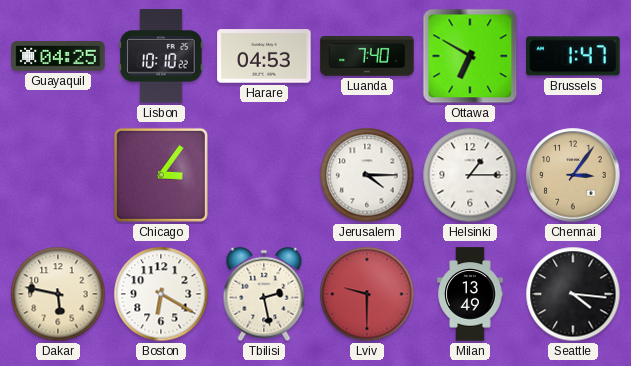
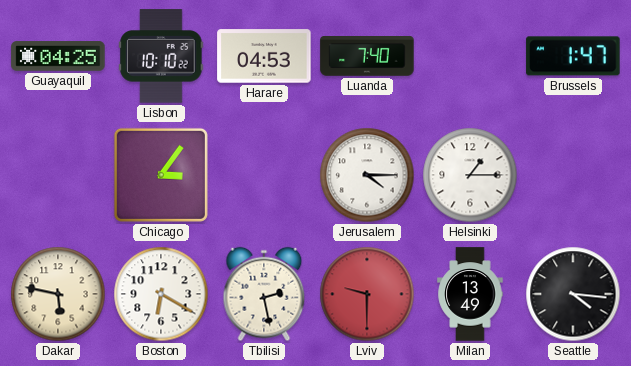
Ottawa: 6:50 -> none (470, 56)
Chennai: 3:06 -> none (573, 175)
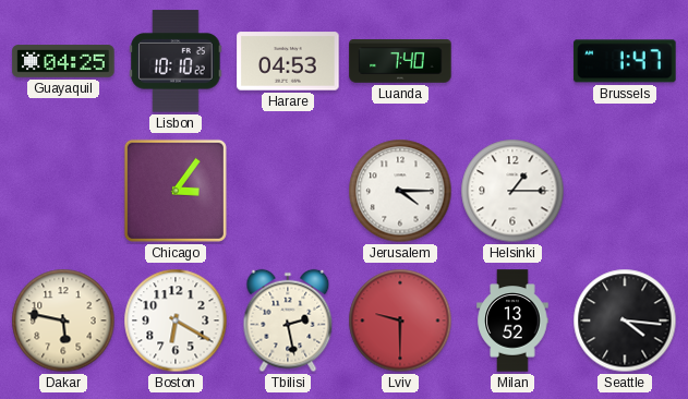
Milan: 13:49 -> 13:52 (512, 321)
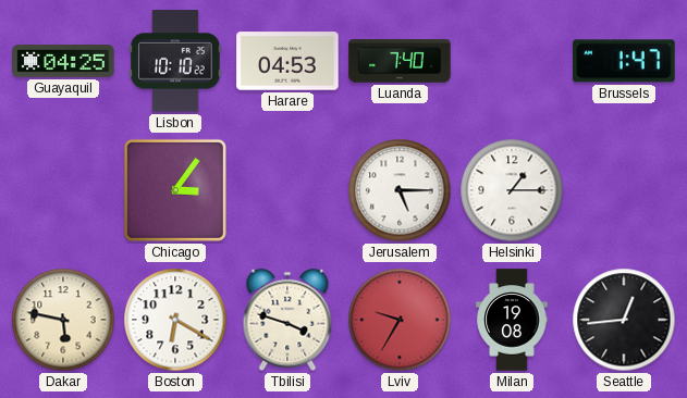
Jerusalem: 4:15 -> 5:15 (400, 190)
Tbilisi: 2:28 -> 3:48 (287, 320)
Lviv: 9:30 -> 9:35 (400, 320)
Milan: 13:52 -> 19:08 (512, 320)
Seattle: 4:16 -> 12:44 (624, 320)
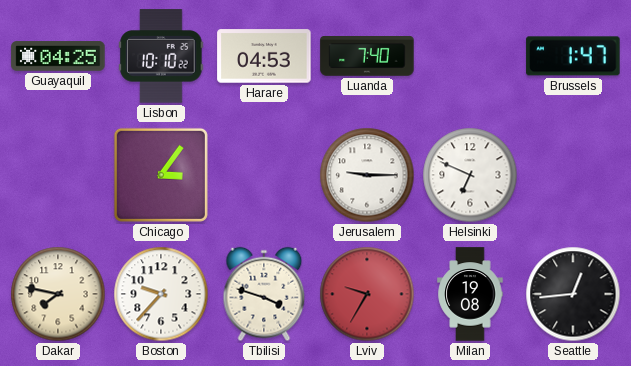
Jerusalem: 5:15 -> 9:15 (367, 175)
Helsinki: 1:15 -> 6:49 (470, 175)
Dakar: 5:47 -> 7:47 (58, 294)
Boston: 6:20 -> 9:37 (161, 294)
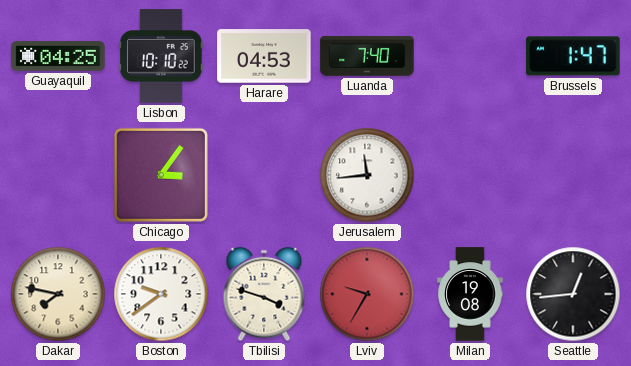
Jerusalem: 9:15 -> 11:44 (367, 175)
Helsinki: 6:49 -> none (470, 175)
Boston: 9:37 -> 9:39 (161, 294)
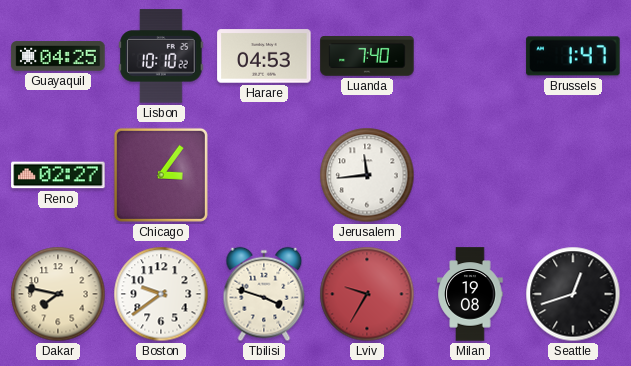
Reno: none -> 02:27 (58, 175)
Seattle: 12:44 -> 12:42 (573, 294)
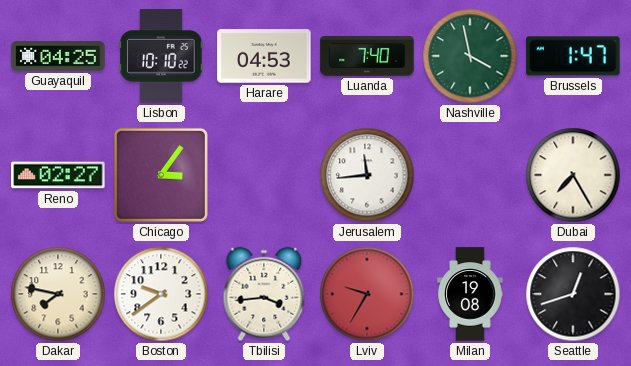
Nashville: none -> 3:58 (470, 56)
Dubai: none -> 7:25 (573, 175)
Tbilisi: 3:48 -> 3:44 (264, 294)
